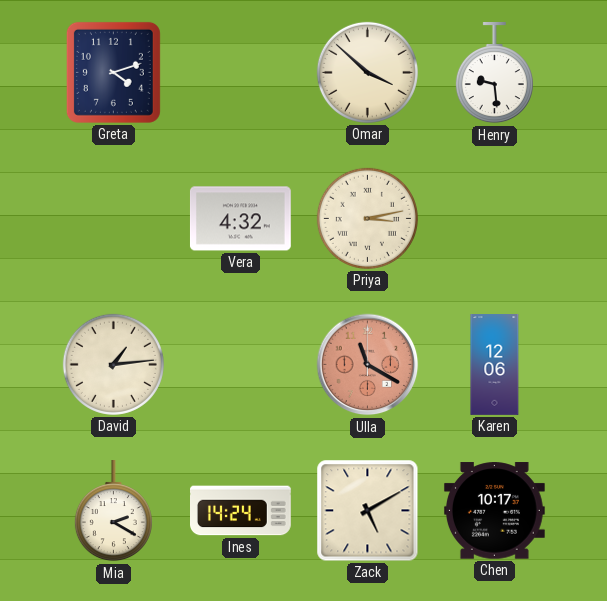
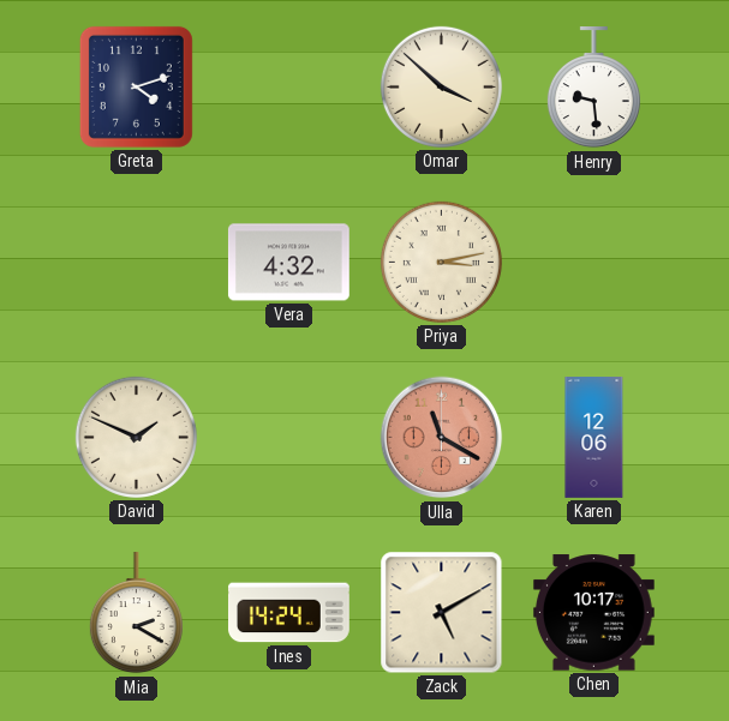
David: 1:14 -> 1:49 (136, 437)
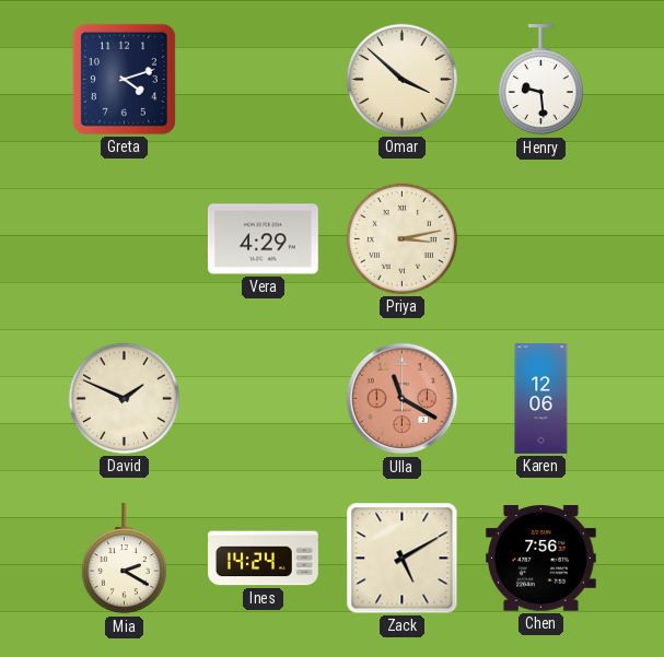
Vera: 4:32 -> 4:29 (263, 239)
Chen: 10:17 -> 7:56 (540, 559)
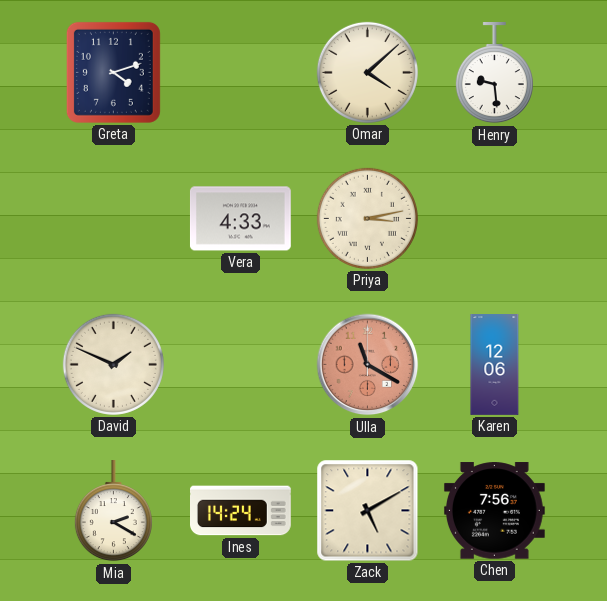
Omar: 3:52 -> 4:08 (367, 72)
Vera: 4:29 -> 4:33 (240, 219)
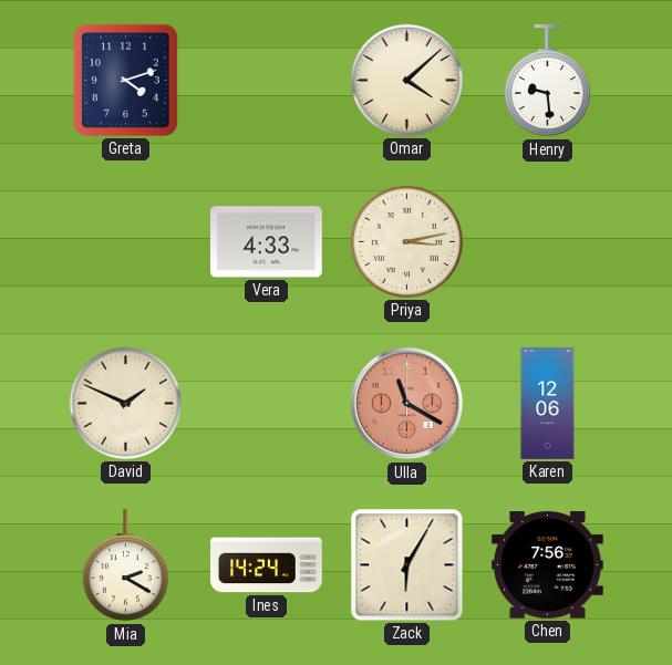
Zack: 5:10 -> 6:05 (407, 565)
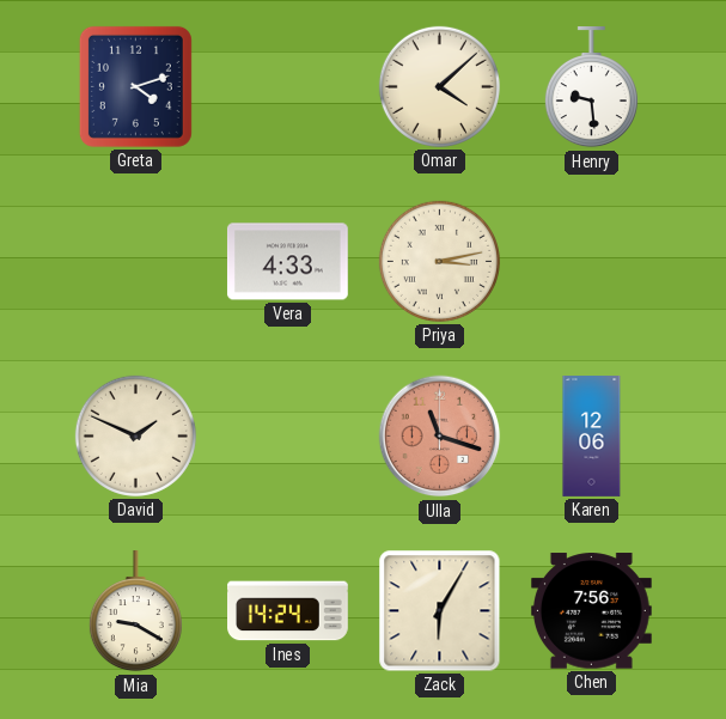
Ulla: 11:20 -> 11:18 (440, 437)
Mia: 2:20 -> 9:20 (135, 611)
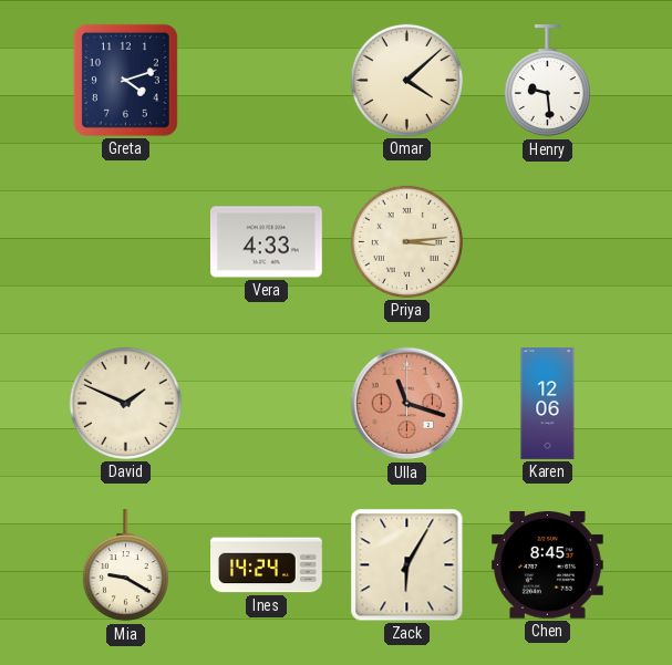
Priya: 3:13 -> 3:14 (406, 241)
Chen: 7:56 -> 8:45 (547, 565)
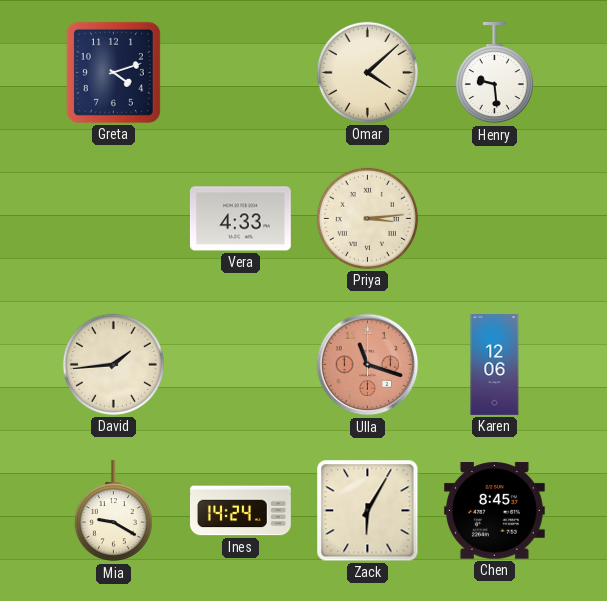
David: 1:49 -> 1:44 (113, 364)
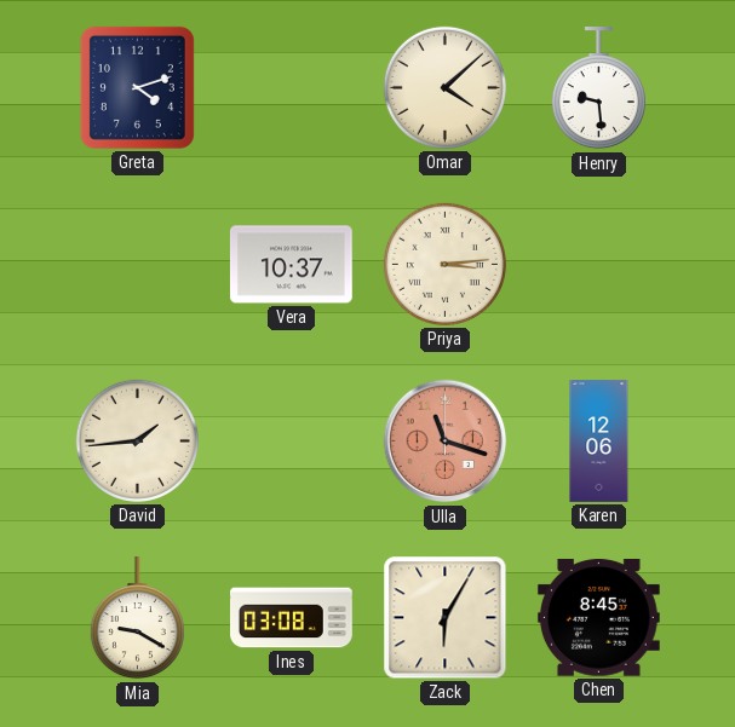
Vera: 4:33 -> 10:37 (291, 265)
Ines: 14:24 -> 03:08 (292, 618)
